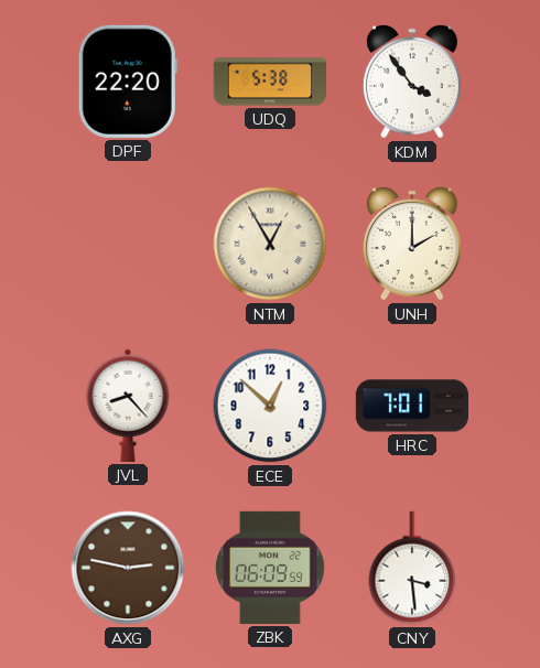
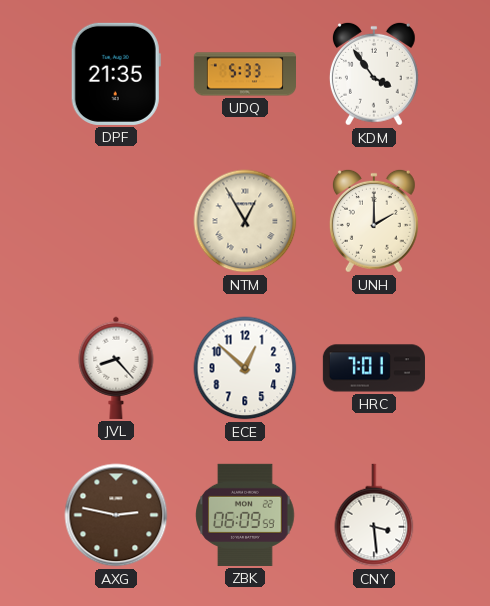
DPF: 22:20 -> 21:35 (116, 74)
UDQ: 5:38 -> 5:33 (244, 74)
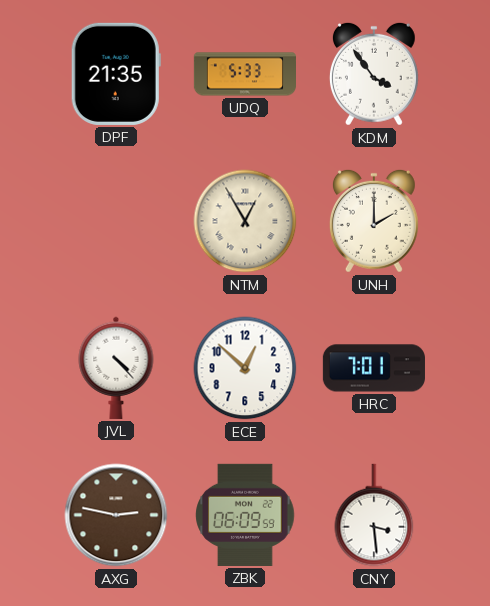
JVL: 8:23 -> 4:23 (116, 368)
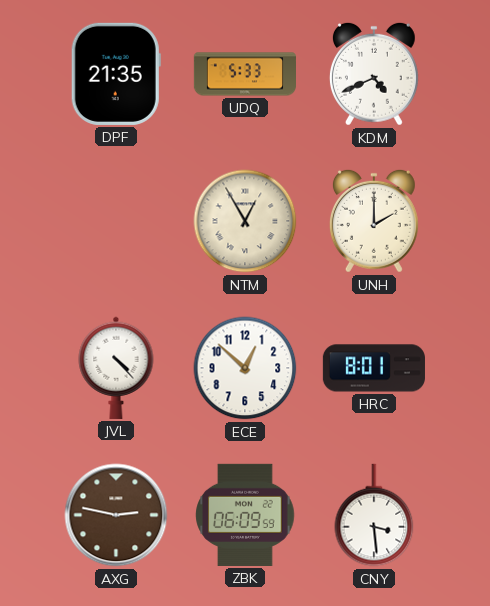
KDM: 3:54 -> 4:41 (374, 74)
HRC: 7:01 -> 8:01 (374, 368)
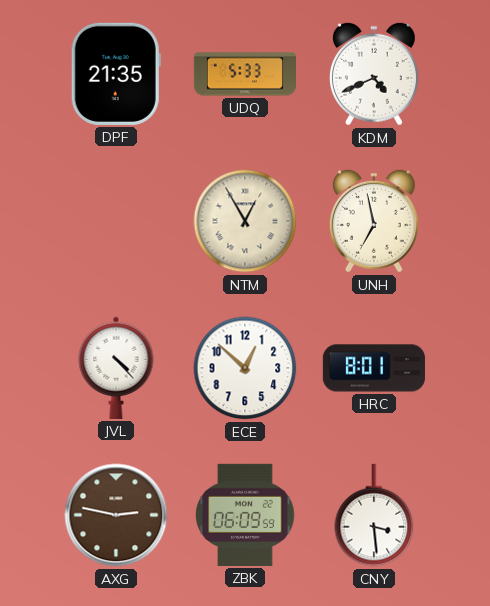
UNH: 2:00 -> 6:58 (374, 221)
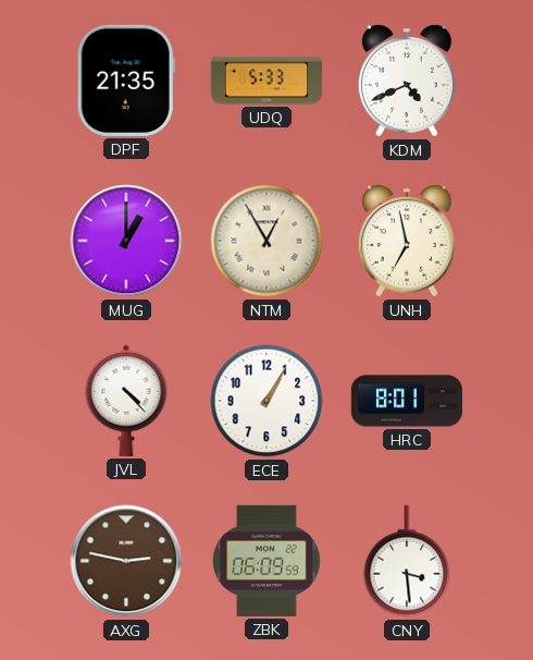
MUG: none -> 1:00 (126, 241)
ECE: 12:52 -> 1:05 (266, 401)
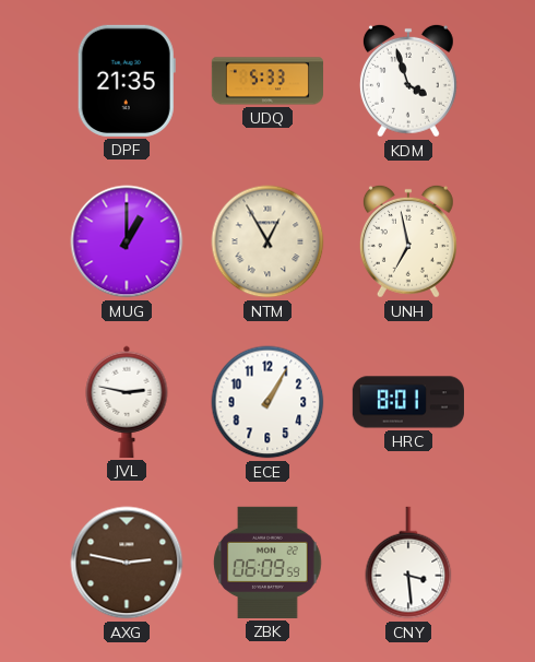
KDM: 4:41 -> 3:57 (408, 81)
JVL: 4:23 -> 2:47 (127, 402)
